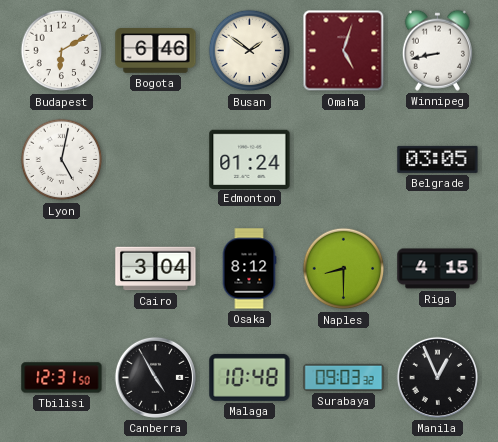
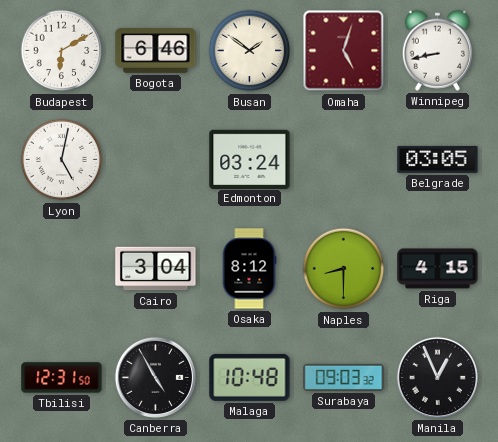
Edmonton: 01:24 -> 03:24 (250, 159)
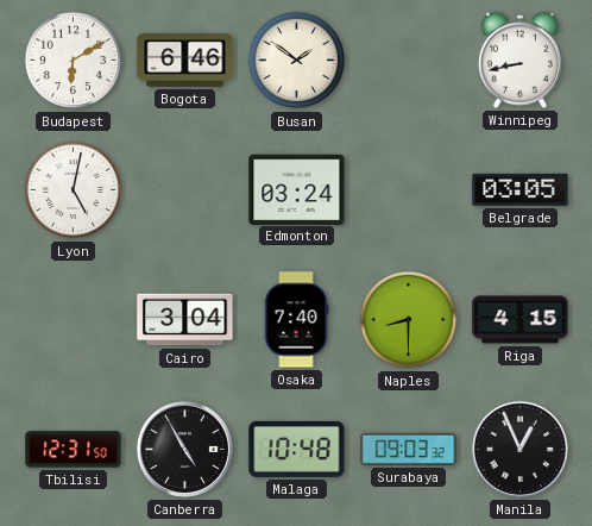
Omaha: 5:03 -> none (344, 51)
Osaka: 8:12 -> 7:40 (296, 320)
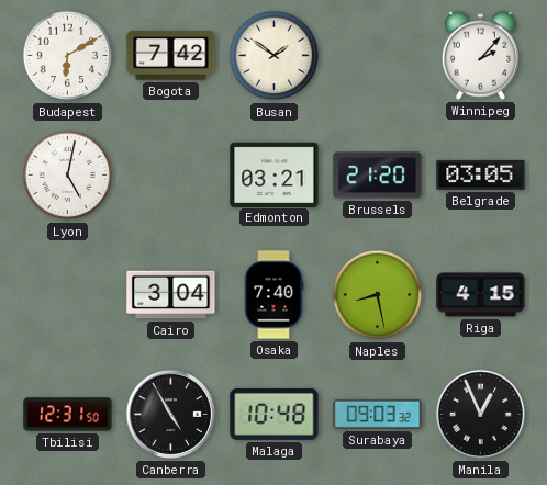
Bogota: 6:46 -> 7:42 (171, 56)
Winnipeg: 8:43 -> 2:07 (480, 55)
Edmonton: 03:24 -> 03:21 (275, 174)
Brussels: none -> 21:20 (378, 176)
Naples: 8:30 -> 8:28 (378, 295)
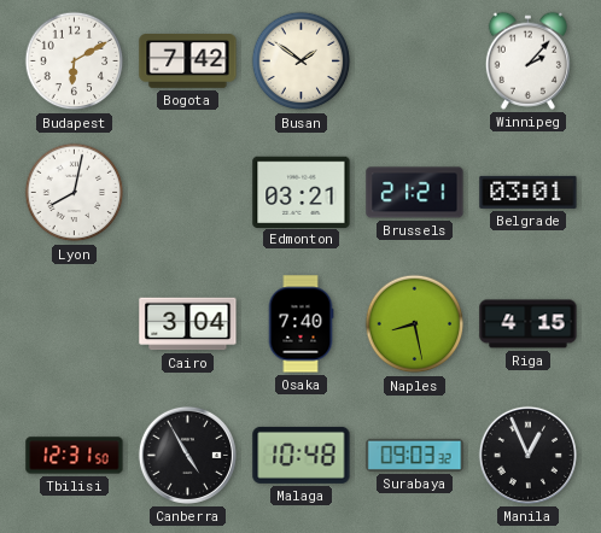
Lyon: 5:02 -> 8:02 (75, 193)
Brussels: 21:20 -> 21:21 (415, 193)
Belgrade: 03:05 -> 03:01 (529, 192)
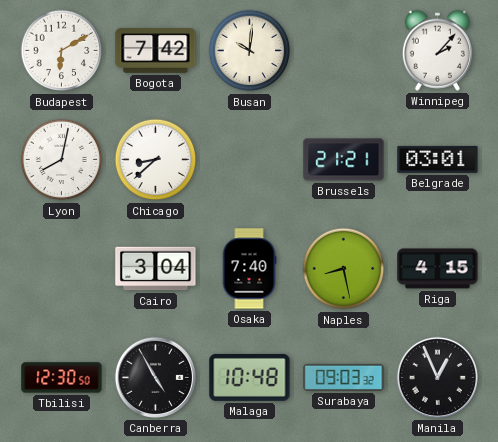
Busan: 1:51 -> 10:01 (250, 51)
Chicago: none -> 8:38 (156, 160)
Edmonton: 03:21 -> none (302, 192)
Tbilisi: 12:31 -> 12:30 (62, 378)
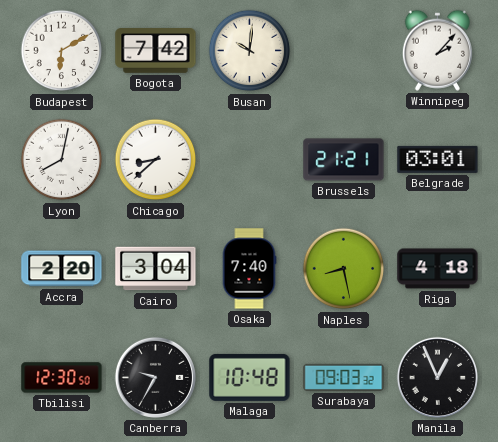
Accra: none -> 2:20 (62, 269)
Riga: 4:15 -> 4:18 (438, 269)
Canberra: 4:55 -> 9:35 (155, 377)
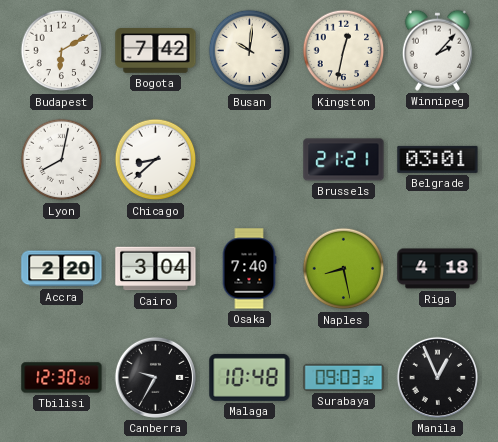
Kingston: none -> 12:32 (344, 51)
